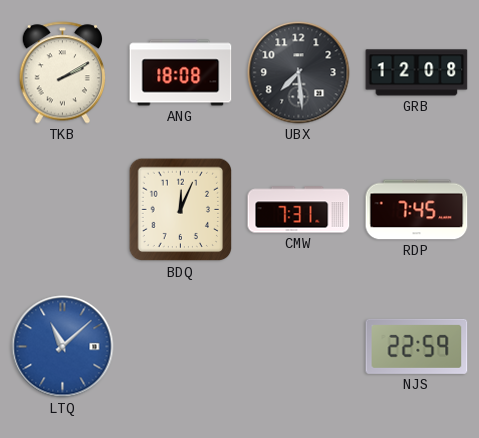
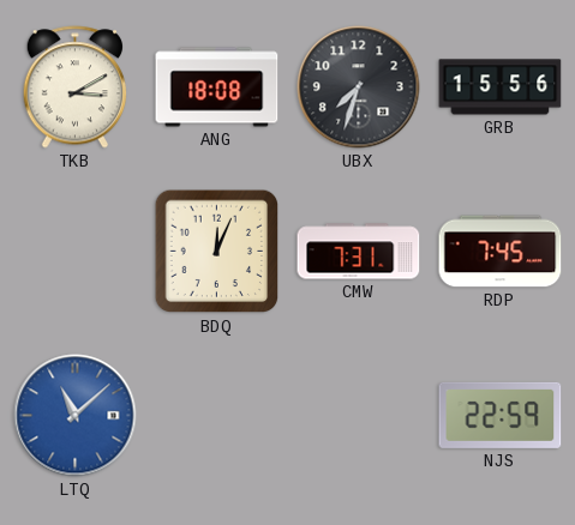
TKB: 2:10 -> 3:10 (76, 87)
UBX: 7:29 -> 7:33 (359, 87)
GRB: 12:08 -> 15:56 (501, 87)
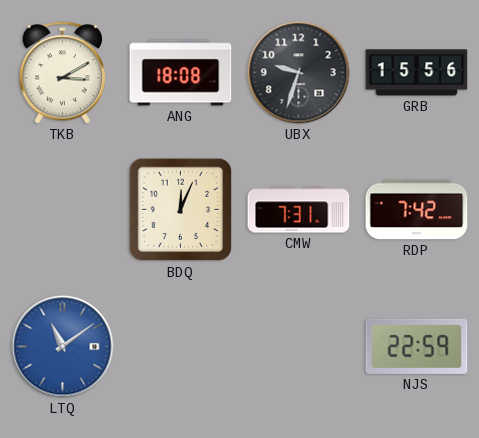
UBX: 7:33 -> 9:33 (299, 73)
RDP: 7:45 -> 7:42 (417, 210)
LTQ: 11:08 -> 11:09 (63, 347)
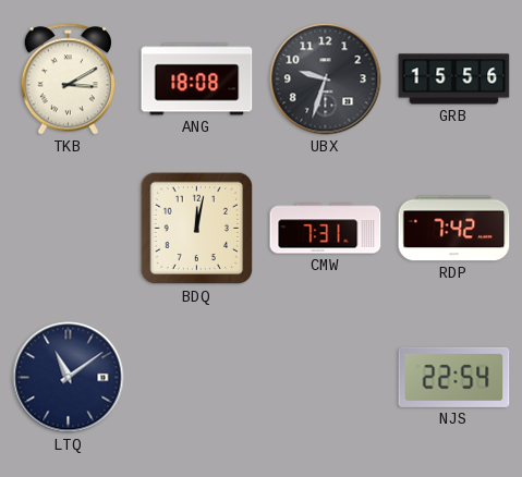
BDQ: 12:04 -> 12:02 (197, 229)
LTQ dial: blue -> navy (69, 378)
NJS: 22:59 -> 22:54 (454, 377)
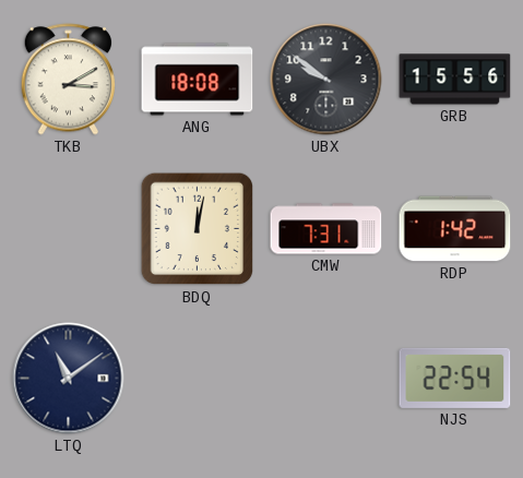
UBX: 9:33 -> 9:51 (326, 80)
RDP: 7:42 -> 1:42 (455, 229)
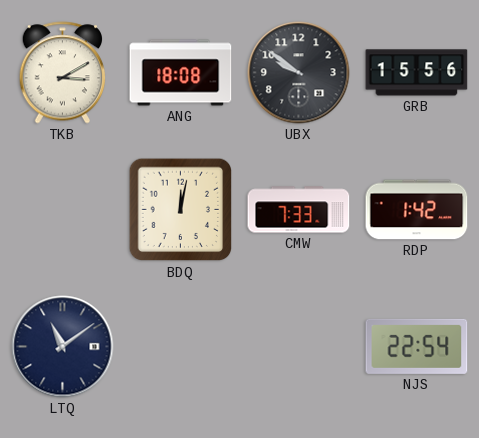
CMW: 7:31 -> 7:33 (299, 210)
